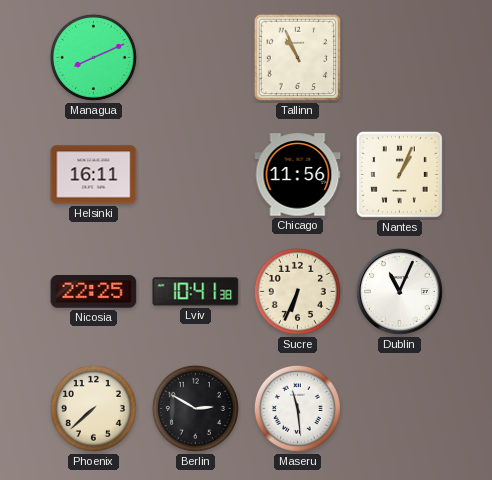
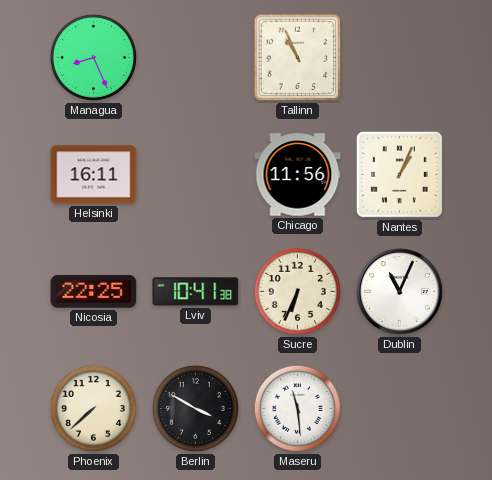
Managua: 8:11 -> 8:26 (93, 57)
Berlin: 2:50 -> 3:50 (195, 408)
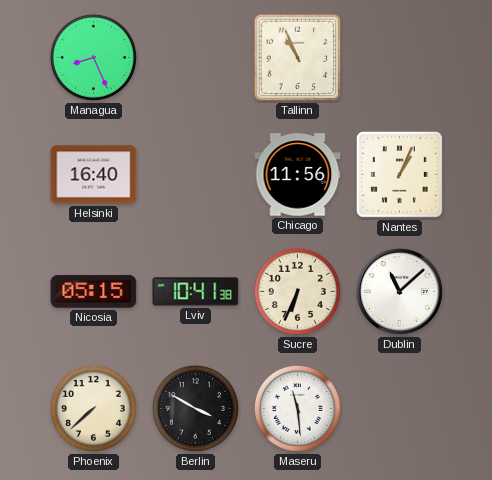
Helsinki: 16:11 -> 16:40 (94, 175)
Nicosia: 22:25 -> 05:15 (94, 292)
Dublin: 11:04 -> 11:08 (399, 291)
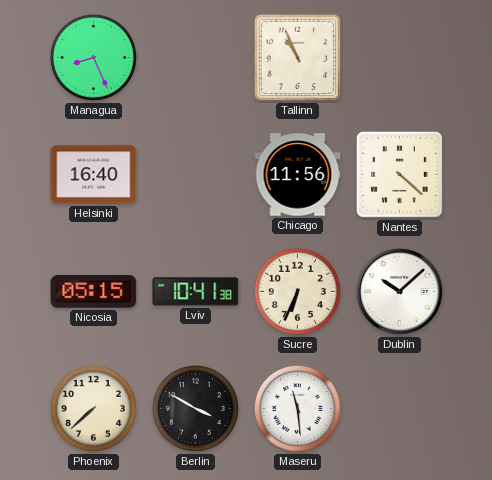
Nantes: 1:04 -> 4:22 (399, 174)
Dublin: 11:08 -> 10:08 (399, 291)
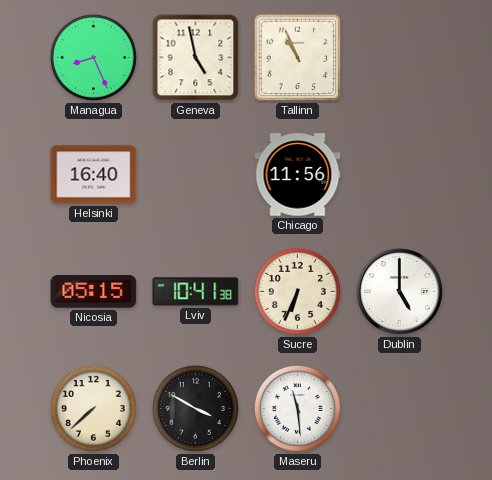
Geneva: none -> 4:58 (196, 58)
Nantes: 4:22 -> none (399, 174)
Dublin: 10:08 -> 5:00 (399, 291)
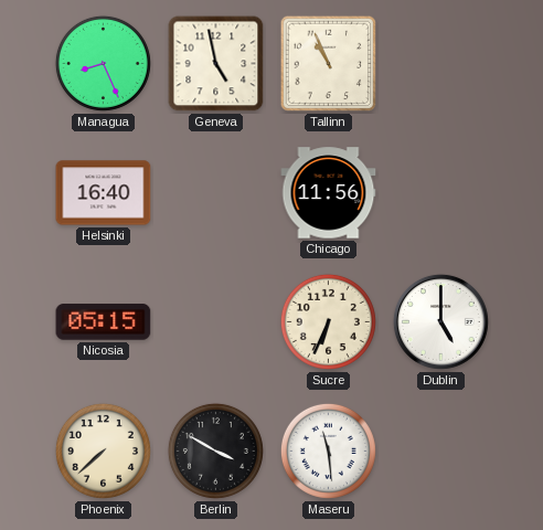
Lviv: 10:41 -> none (196, 292)
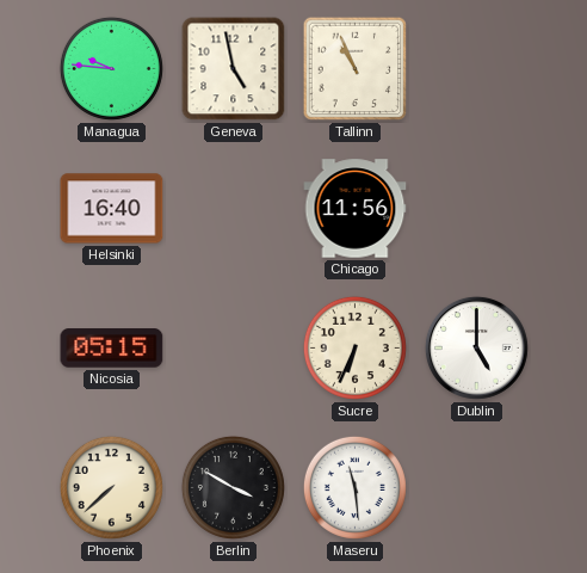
Managua: 8:26 -> 9:46 (111, 68)
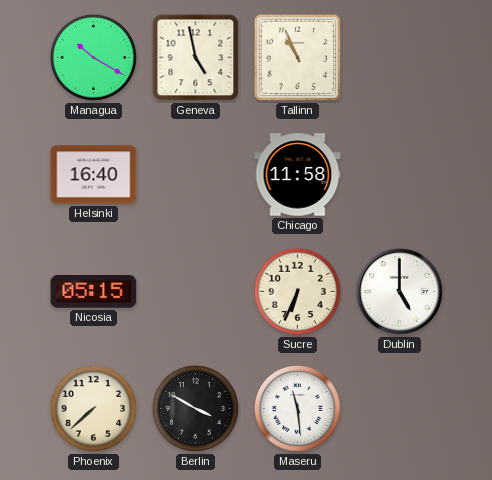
Managua: 9:46 -> 10:20 (93, 57)
Chicago: 11:56 -> 11:58 (298, 175)
